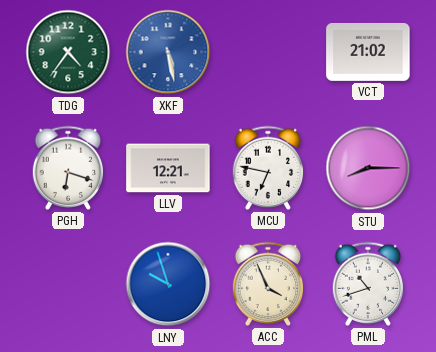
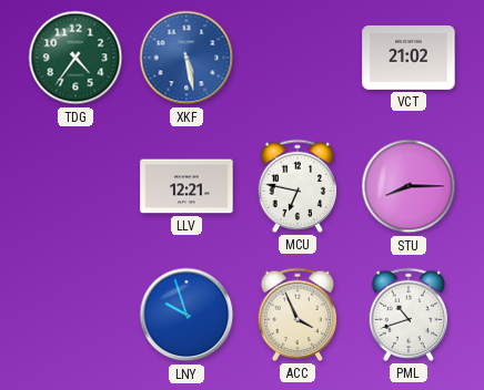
PGH: 6:18 -> none (68, 168)
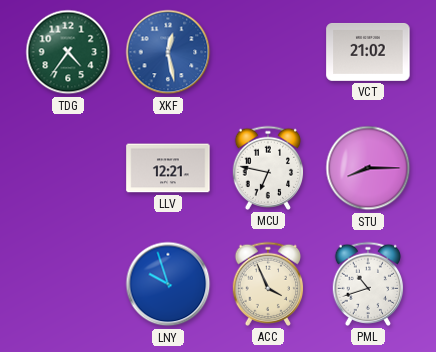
XKF: 5:28 -> 12:28 (168, 52)
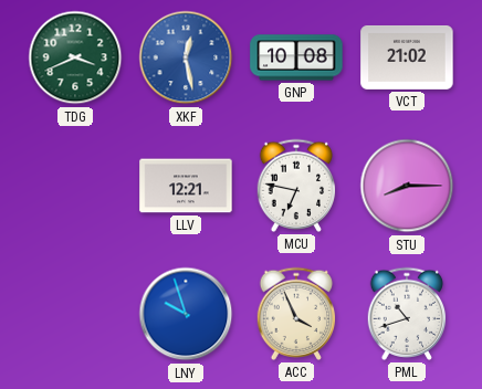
TDG: 4:36 -> 3:41 (75, 57)
GNP: none -> 10:08 (296, 57)
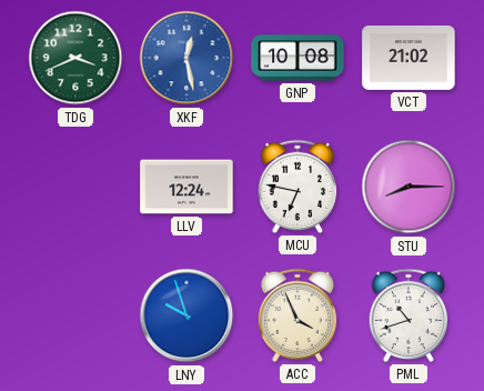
LLV: 12:21 -> 12:24 (186, 187)
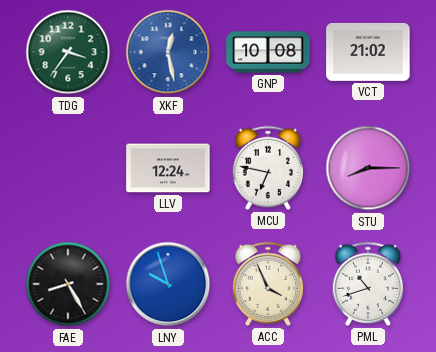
TDG: 3:41 -> 3:36 (68, 52)
FAE: none -> 8:25 (68, 284)
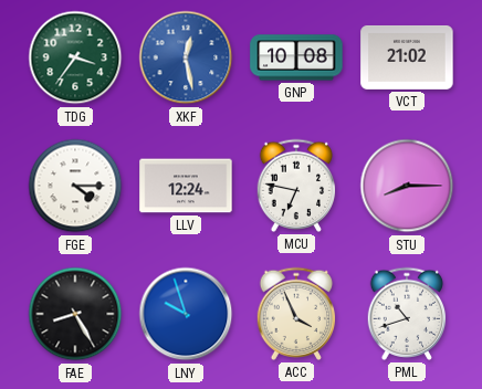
FGE: none -> 4:15 (75, 186)
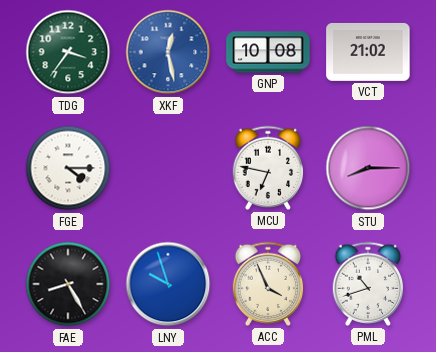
LLV: 12:24 -> none (186, 186)
